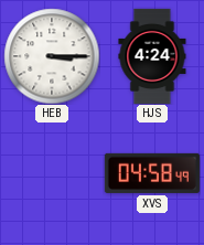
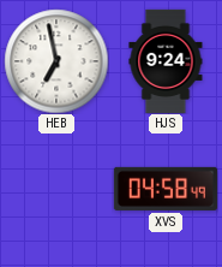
HEB: 3:15 -> 6:58 (56, 61)
HJS: 4:24 -> 9:24 (166, 61)
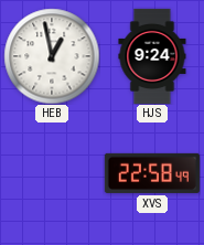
HEB: 6:58 -> 12:58 (52, 56)
XVS: 04:58 -> 22:58 (152, 173)
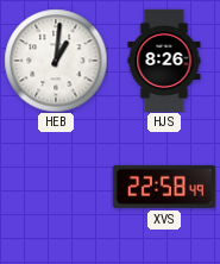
HEB: 12:58 -> 1:01 (56, 61)
HJS: 9:24 -> 8:26 (164, 61)
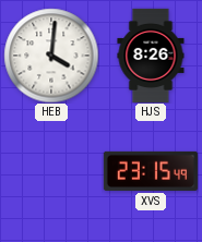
HEB: 1:01 -> 4:01 (51, 56)
XVS: 22:58 -> 23:15 (151, 171)
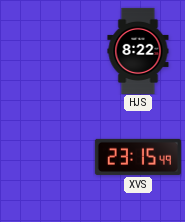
HEB: 4:01 -> none (51, 56)
HJS: 8:26 -> 8:22 (138, 51)
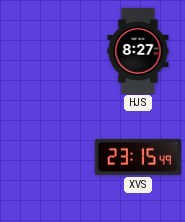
HJS: 8:22 -> 8:27 (138, 51)
